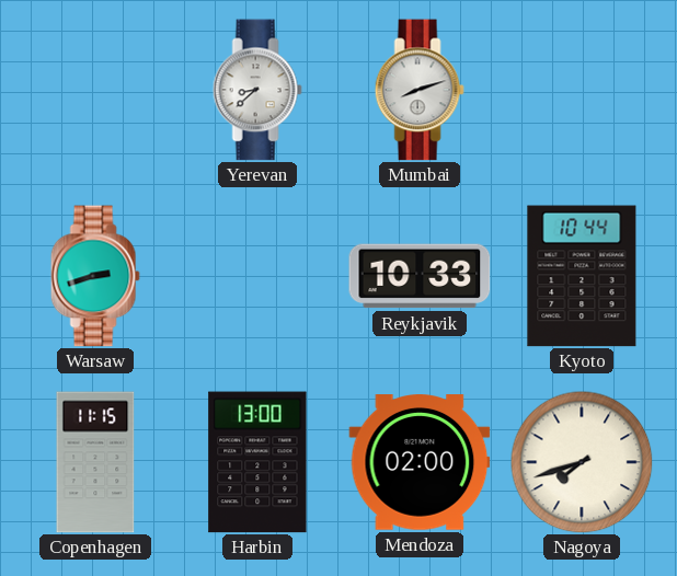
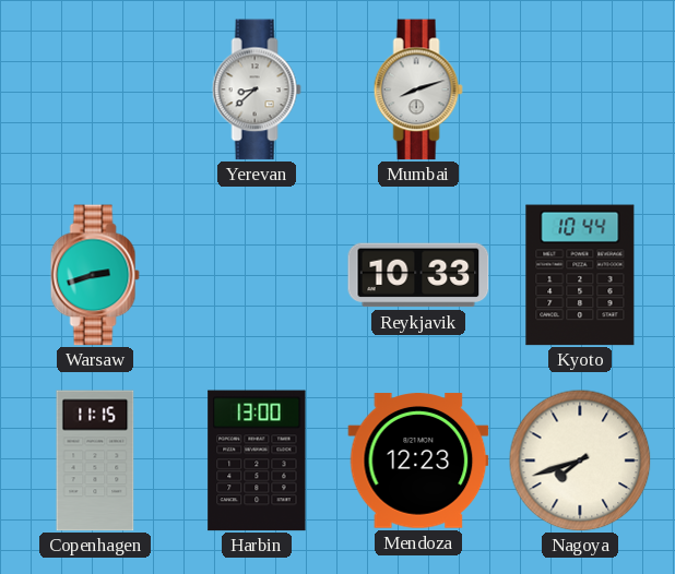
Mendoza: 02:00 -> 12:23 (418, 461)
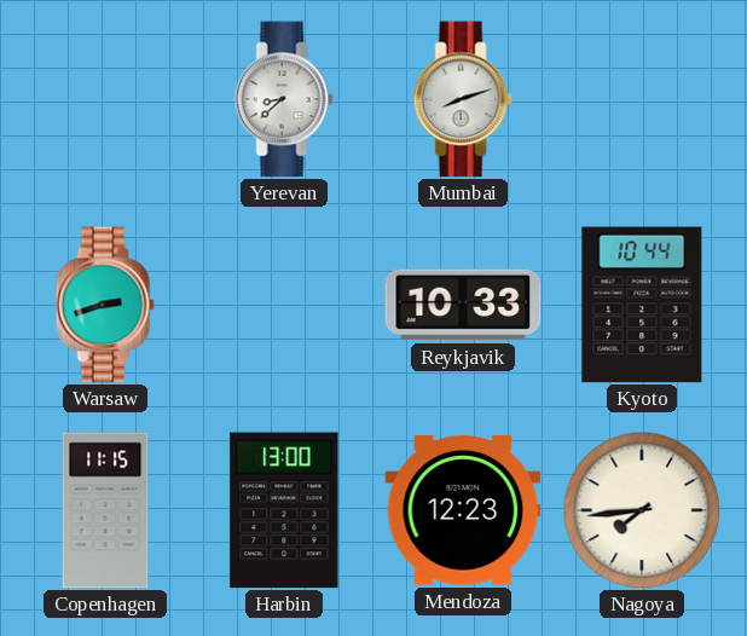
Nagoya: 7:42 -> 7:44 (642, 510)
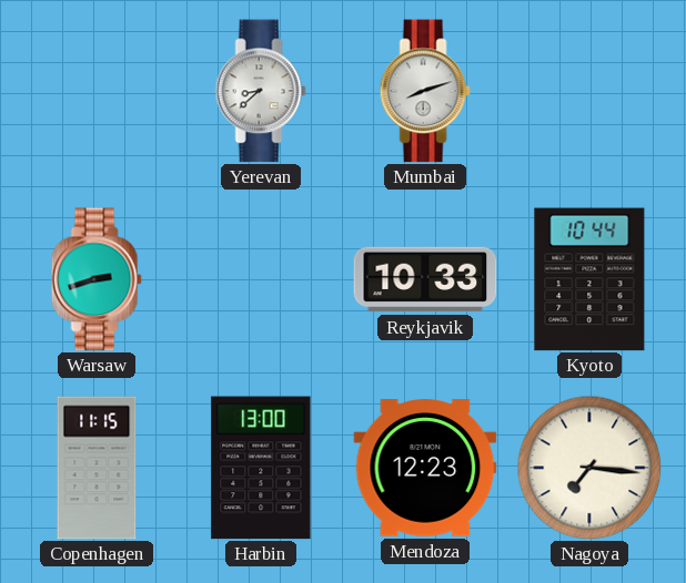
Nagoya: 7:44 -> 7:16 (589, 468)
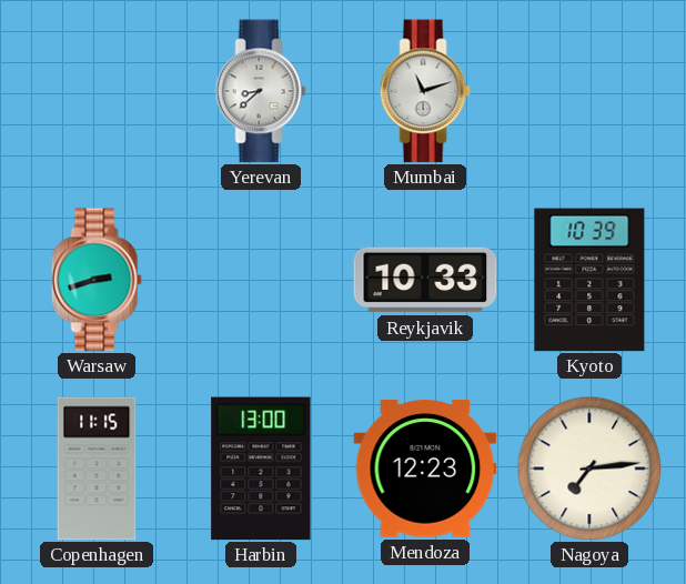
Mumbai: 8:12 -> 11:12 (425, 91)
Kyoto: 10:44 -> 10:39 (589, 280)
Nagoya: 7:16 -> 7:14 (589, 469)
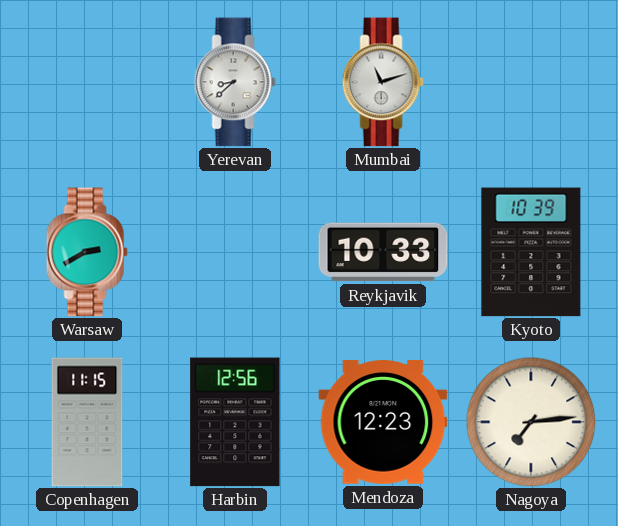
Warsaw: 2:42 -> 2:40 (87, 252)
Harbin: 13:00 -> 12:56 (235, 422)
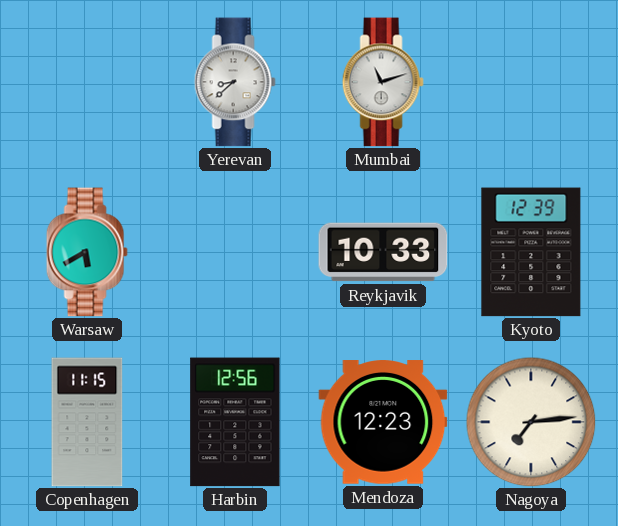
Warsaw: 2:40 -> 5:40 (87, 252)
Kyoto: 10:39 -> 12:39 (531, 252)
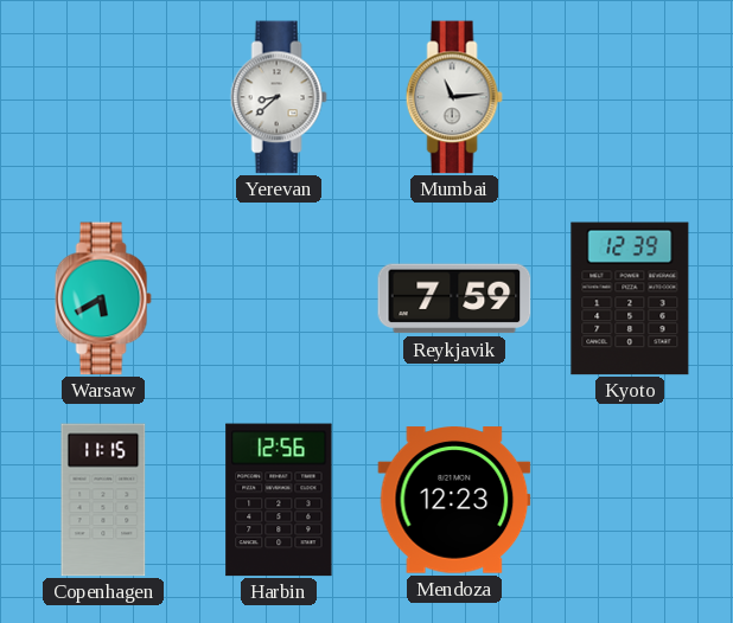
Mumbai: 11:12 -> 11:14 (454, 97)
Reykjavik: 10:33 -> 7:59 (454, 298)
Nagoya: 7:14 -> none (531, 422)
